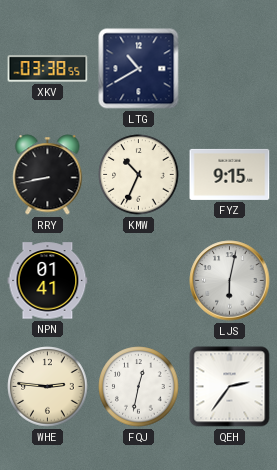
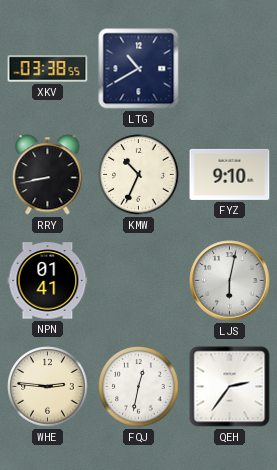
FYZ: 9:15 -> 9:10 (230, 174)
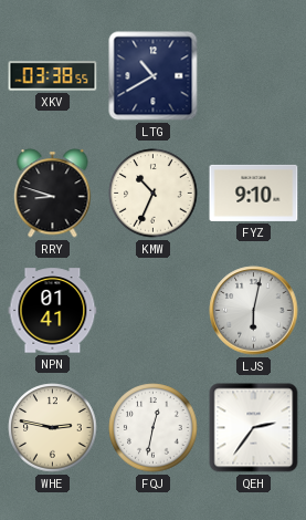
RRY: 8:43 -> 8:48 (53, 194)
WHE: 2:46 -> 2:47 (53, 428)
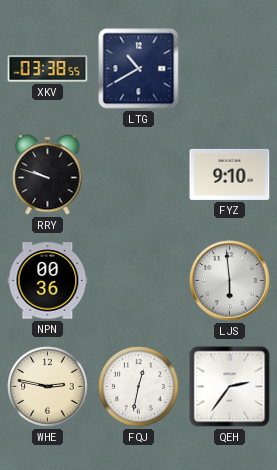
RRY: 8:48 -> 9:48 (48, 175)
KMW: 10:34 -> none (154, 194)
NPN: 01:41 -> 00:36 (48, 281)
LJS: 6:02 -> 5:59 (230, 281)
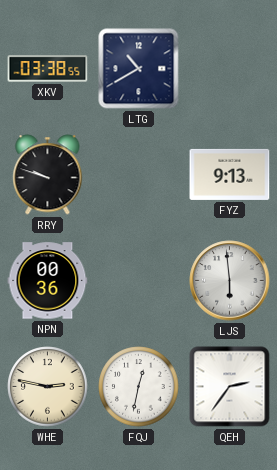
FYZ: 9:10 -> 9:13 (230, 174)
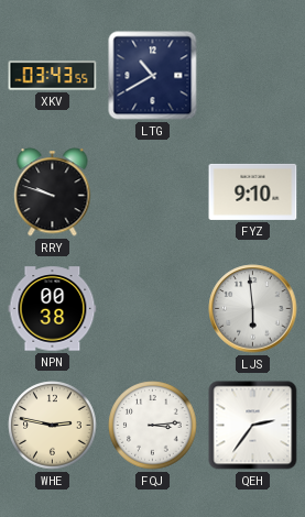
XKV: 03:38 -> 03:43 (53, 76)
FYZ: 9:13 -> 9:10 (253, 191)
NPN: 00:36 -> 00:38 (53, 309)
FQJ: 12:32 -> 3:14 (153, 426)
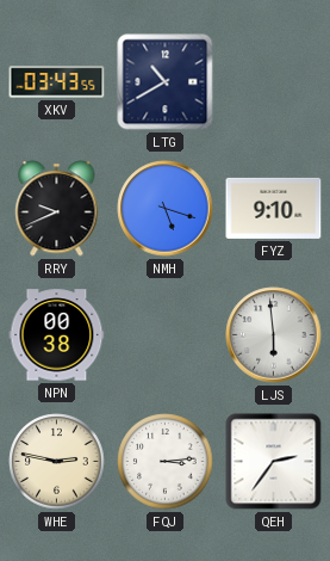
RRY: 9:48 -> 9:41 (57, 209)
NMH: none -> 5:18 (166, 209)
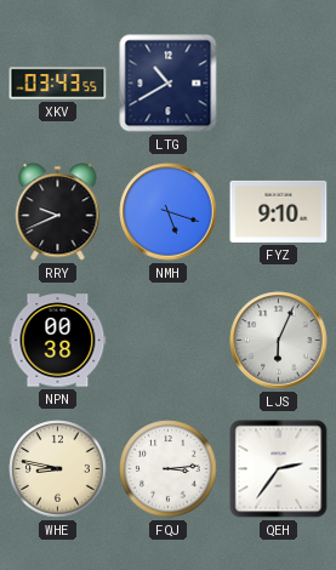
LJS: 5:59 -> 6:04 (279, 341)
WHE: 2:47 -> 8:47 (58, 469)
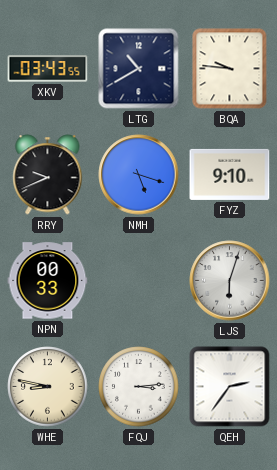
BQA: none -> 9:46 (230, 69)
NPN: 00:38 -> 00:33 (48, 281)
LJS: 6:04 -> 6:03 (230, 281)
